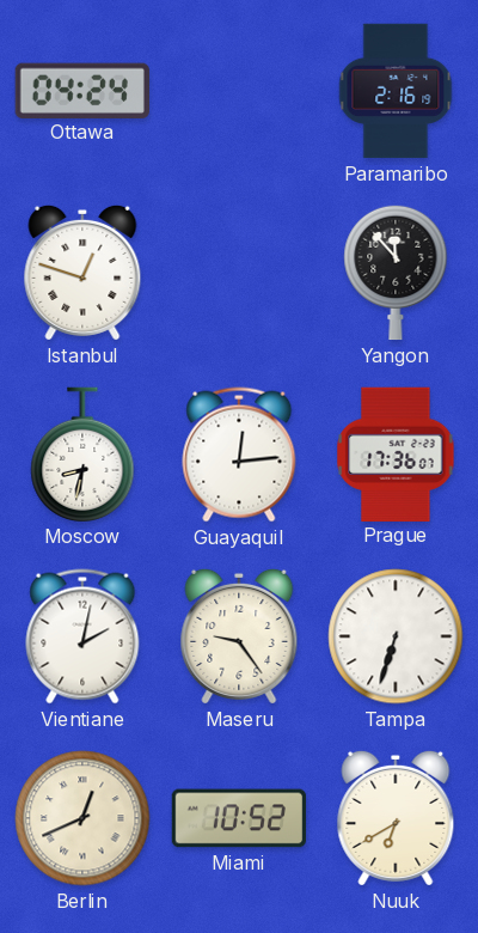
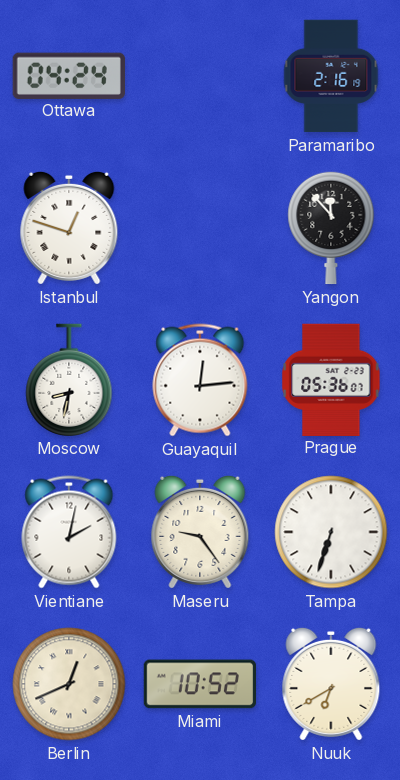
Prague: 17:36 -> 05:36 (331, 379)
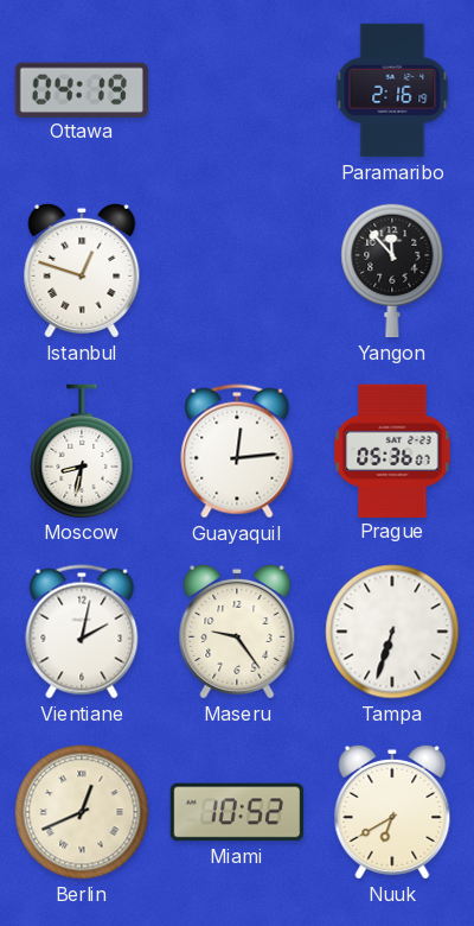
Ottawa: 04:24 -> 04:19 (82, 89)
